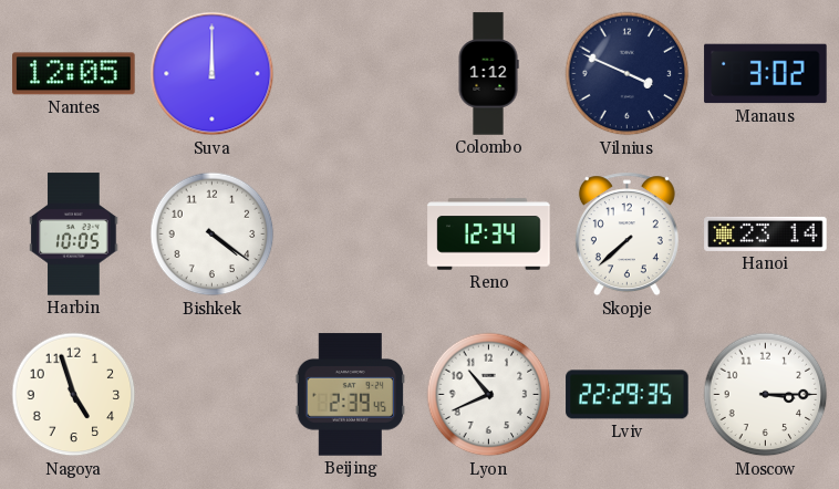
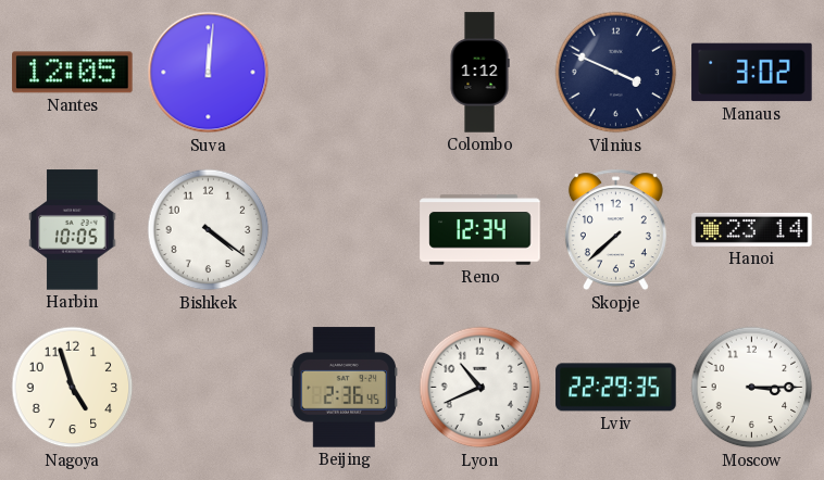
Suva: 12:00 -> 12:01 (209, 73)
Beijing: 2:39 -> 2:36 (345, 388)
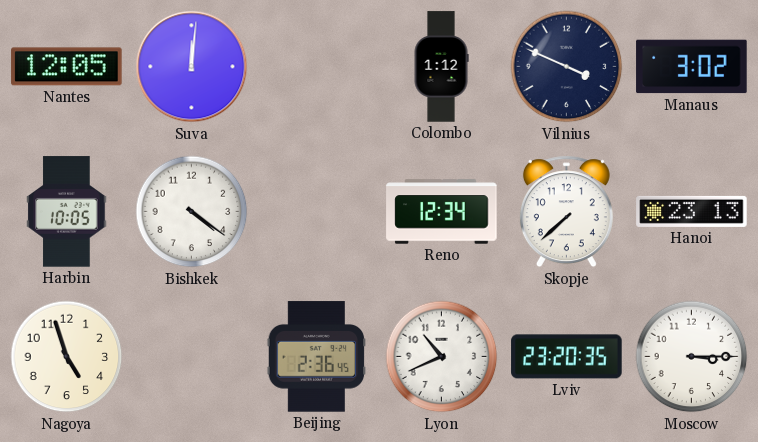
Hanoi: 23:14 -> 23:13 (692, 211)
Lviv: 22:29 -> 23:20 (567, 357)
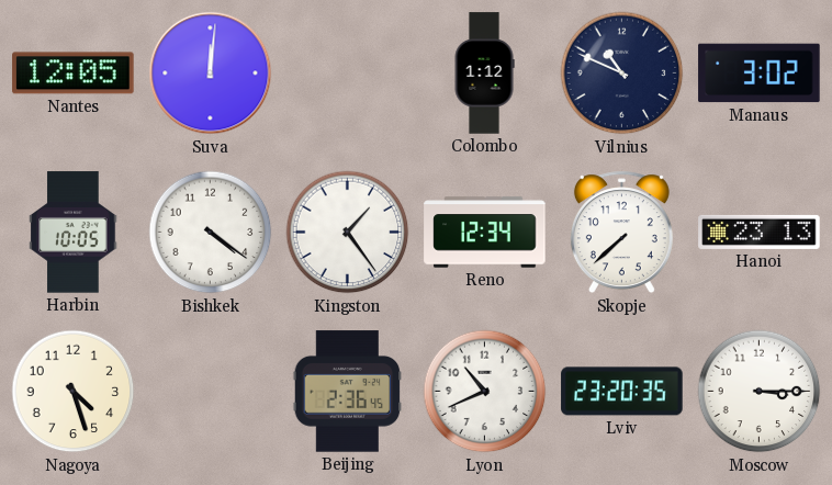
Vilnius: 3:49 -> 10:49 (622, 74)
Kingston: none -> 1:24 (348, 233)
Nagoya: 4:57 -> 4:27 (74, 392)
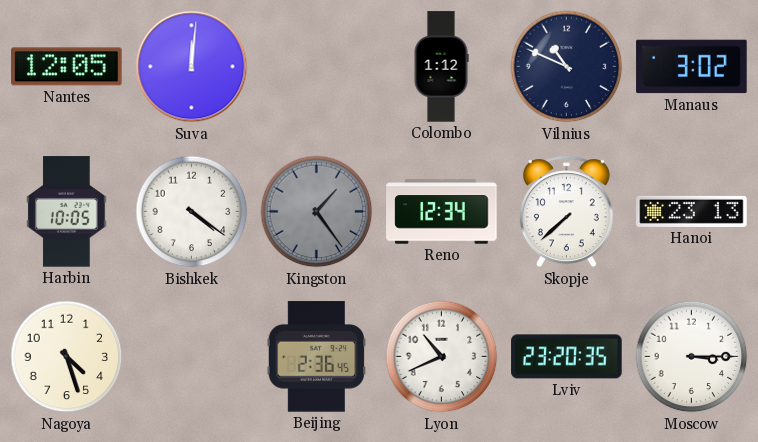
Kingston dial: white -> grey (317, 212)
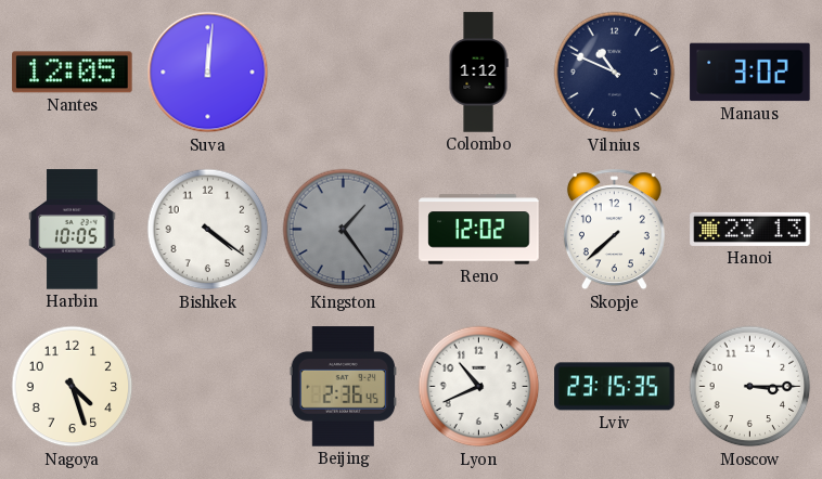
Reno: 12:34 -> 12:02 (479, 230)
Lviv: 23:20 -> 23:15 (615, 387)
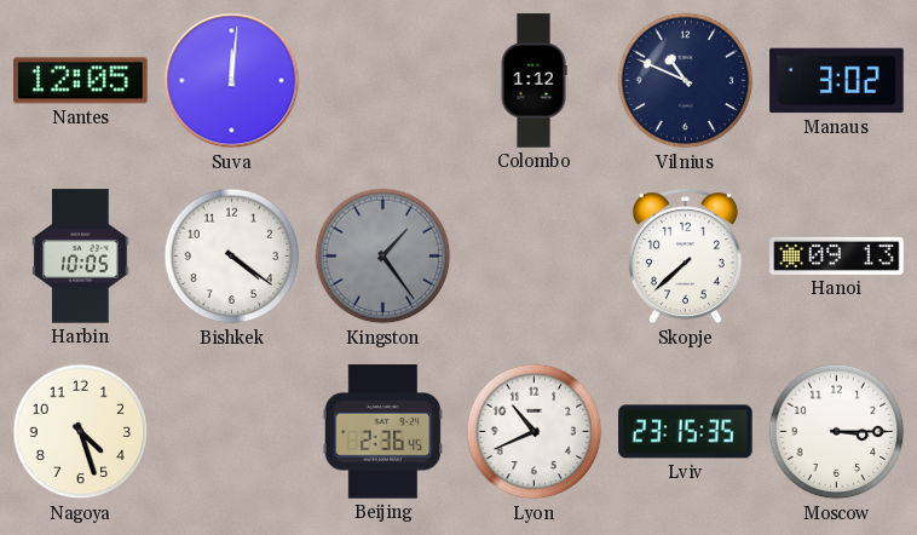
Reno: 12:02 -> none (479, 230)
Hanoi: 23:13 -> 09:13 (837, 255)
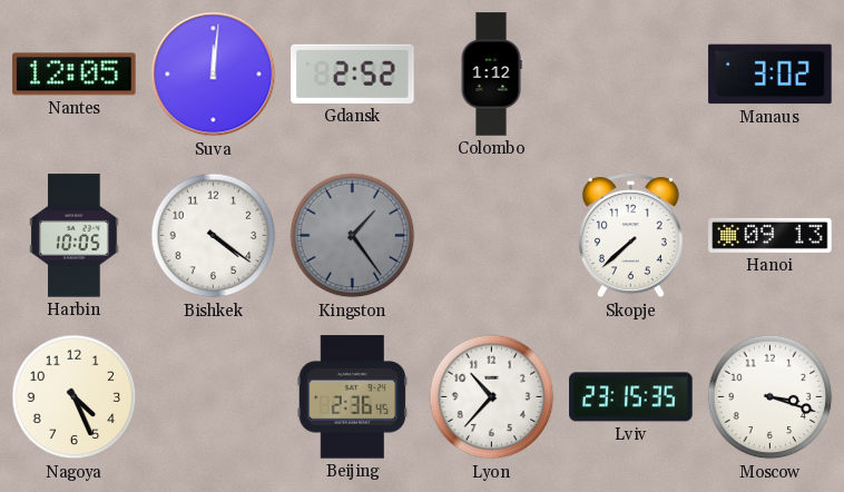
Gdansk: none -> 2:52 (353, 73)
Vilnius: 10:49 -> none (686, 81)
Nagoya: 4:27 -> 4:26 (75, 397)
Lyon: 10:41 -> 10:37 (492, 397)
Moscow: 3:15 -> 3:18 (771, 397)
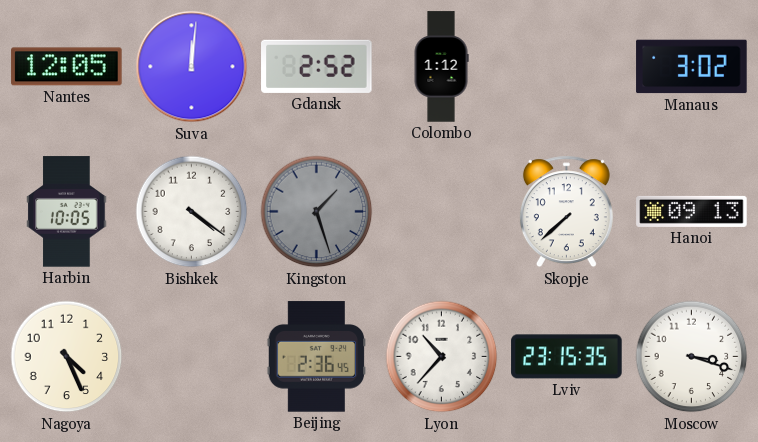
Kingston: 1:24 -> 1:27 (317, 212)
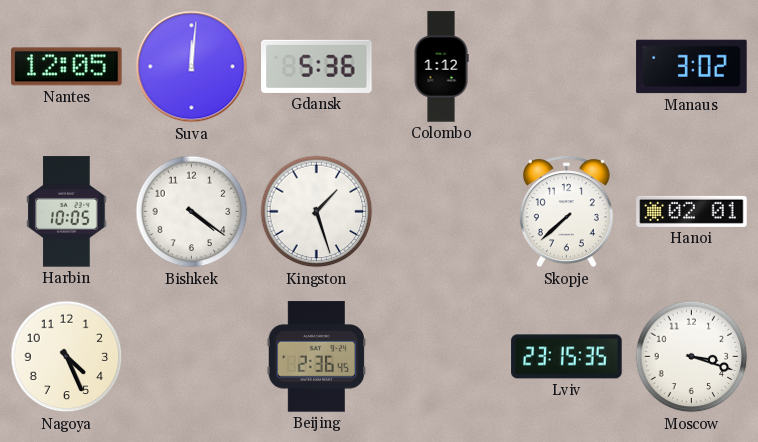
Gdansk: 2:52 -> 5:36 (317, 66)
Kingston dial: grey -> white (317, 212)
Hanoi: 09:13 -> 02:01 (692, 211)
Lyon: 10:37 -> none (442, 357)
